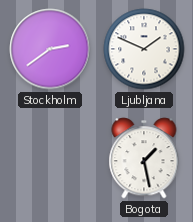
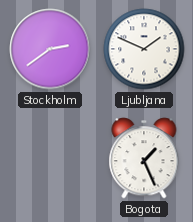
Bogota: 1:28 -> 1:26 (144, 158)
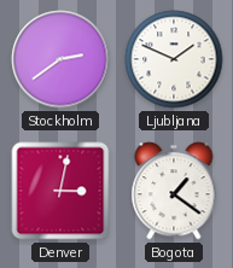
Denver: none -> 3:02 (60, 191)
Bogota: 1:26 -> 1:21 (174, 191)
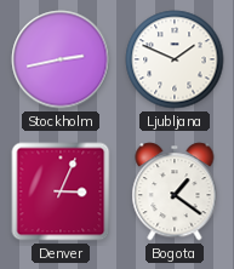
Stockholm: 2:39 -> 2:43 (61, 59)
Denver: 3:02 -> 3:04 (61, 191)
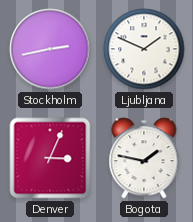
Bogota: 1:21 -> 1:47 (144, 158)
